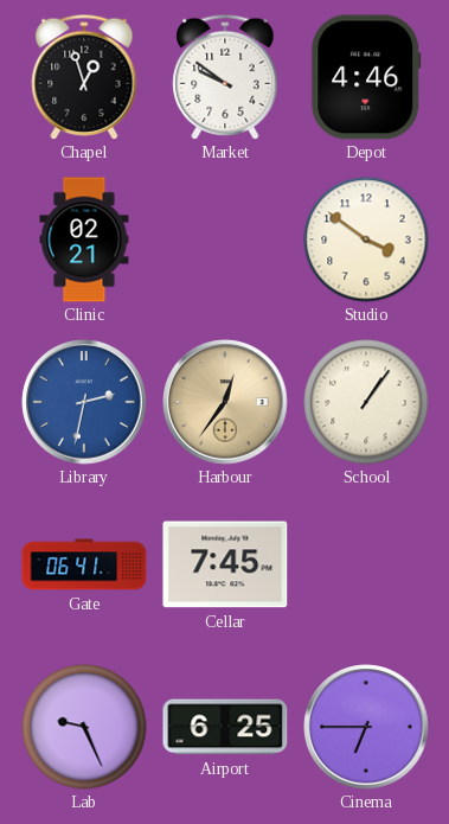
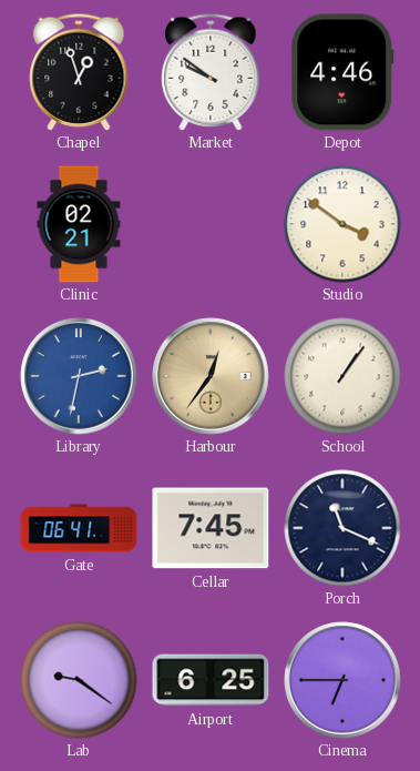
Porch: none -> 11:19 (342, 528)
Lab: 9:26 -> 9:21 (79, 680)
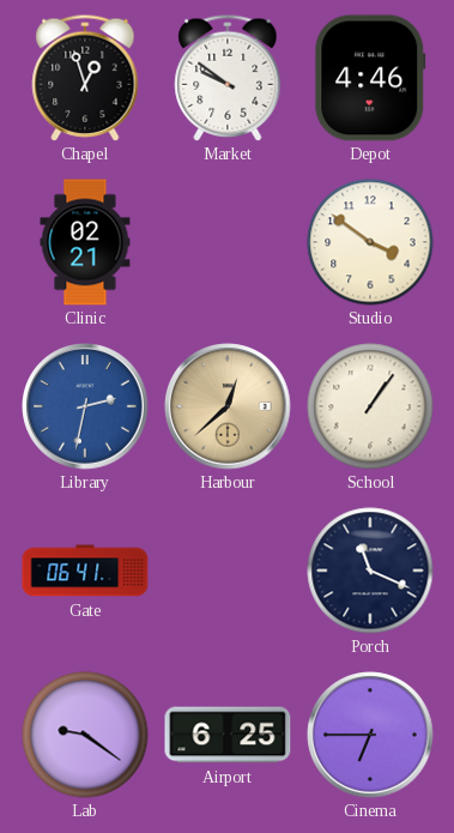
Harbour: 12:36 -> 12:38 (228, 406)
Cellar: 7:45 -> none (211, 528)
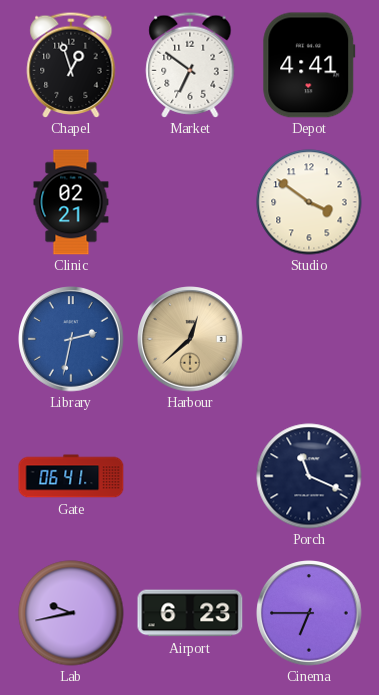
Market: 9:51 -> 6:51 (190, 65)
Depot: 4:46 -> 4:41 (309, 65)
School: 1:06 -> none (370, 406)
Lab: 9:21 -> 9:43 (71, 613)
Airport: 6:25 -> 6:23 (190, 613)
